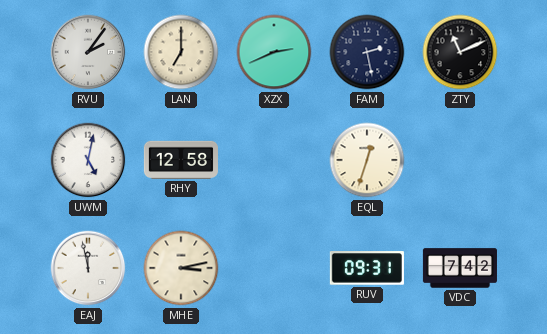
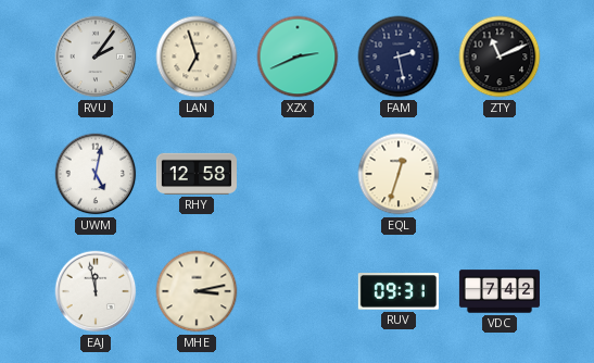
LAN: 7:00 -> 6:57 (197, 57)
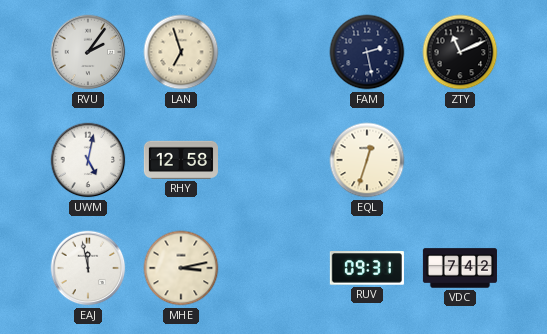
XZX: 2:41 -> none (298, 57)
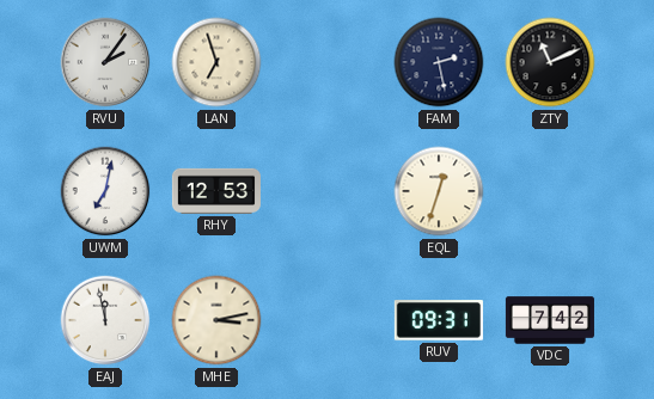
UWM: 5:02 -> 7:02 (105, 191)
RHY: 12:58 -> 12:53 (216, 191)
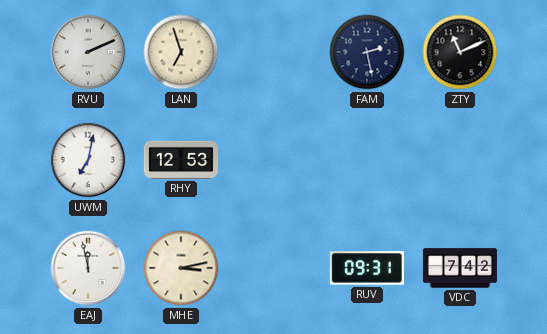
RVU: 2:06 -> 2:11 (88, 52)
EQL: 12:33 -> none (439, 191)
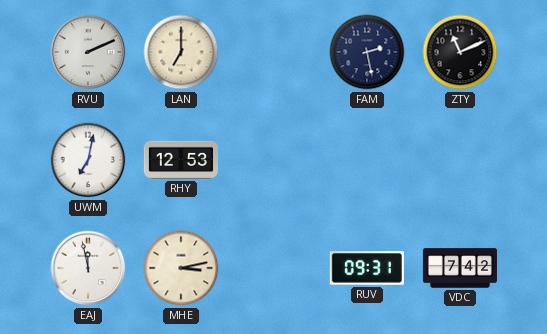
LAN: 6:57 -> 7:00 (181, 52)
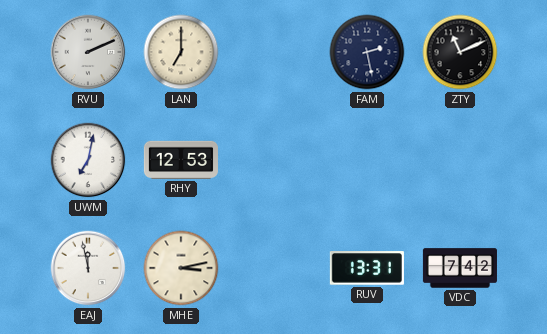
RUV: 09:31 -> 13:31 (367, 268)
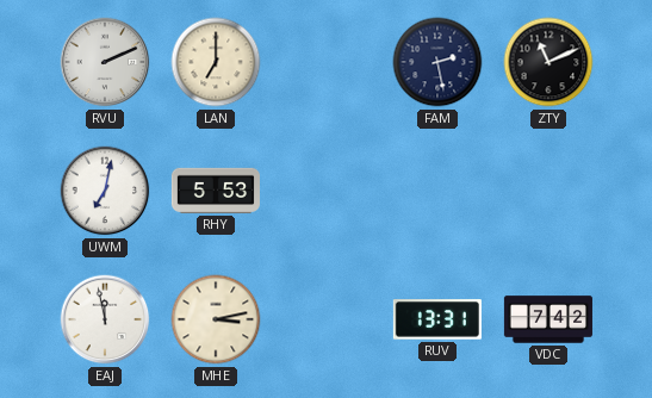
RHY: 12:53 -> 5:53 (216, 191)
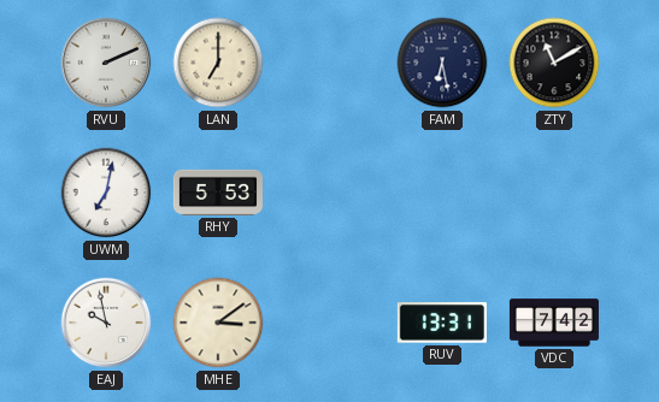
FAM: 2:28 -> 6:28 (442, 63)
ZTY: 11:11 -> 11:10 (554, 63)
EAJ: 11:58 -> 9:58 (106, 323)
MHE: 3:13 -> 3:09 (218, 323)
